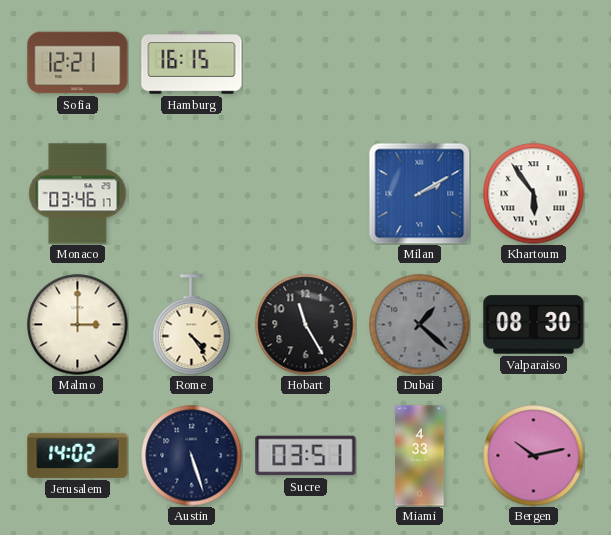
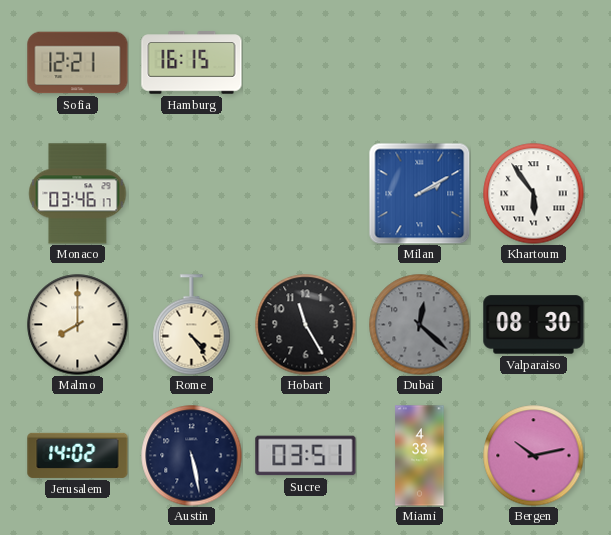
Malmo: 3:00 -> 8:00 (78, 325)
Dubai: 1:22 -> 12:22 (420, 325)
Austin: 5:27 -> 5:28 (192, 456)
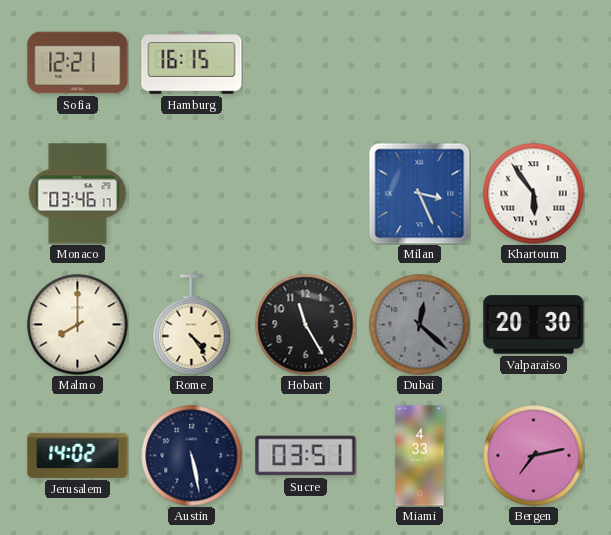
Milan: 2:10 -> 3:26 (419, 193)
Valparaiso: 08:30 -> 20:30 (534, 325)
Bergen: 10:13 -> 7:13 (534, 456)
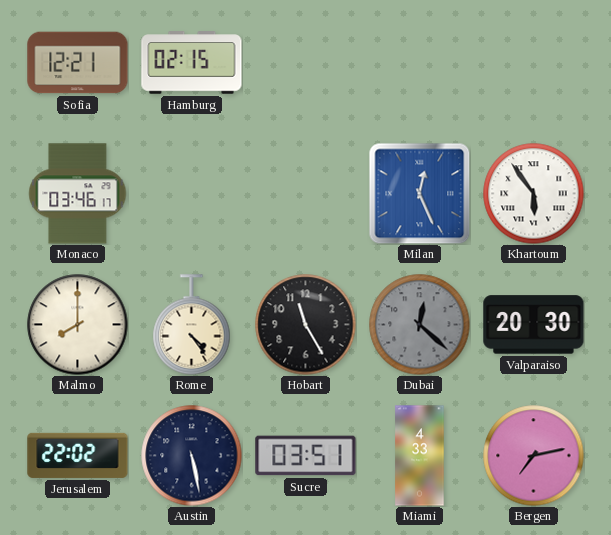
Hamburg: 16:15 -> 02:15 (192, 63)
Milan: 3:26 -> 12:26 (419, 193)
Jerusalem: 14:02 -> 22:02 (78, 455)
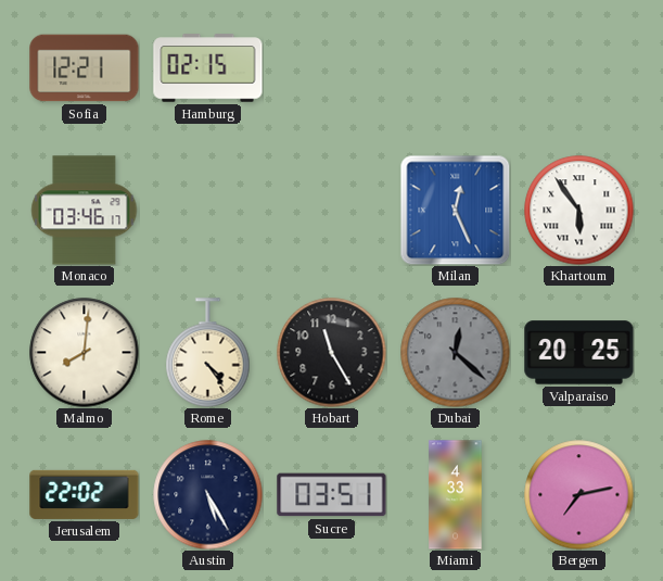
Malmo: 8:00 -> 8:01 (85, 353)
Valparaiso: 20:30 -> 20:25 (579, 353)
Austin: 5:28 -> 5:25 (208, 495)
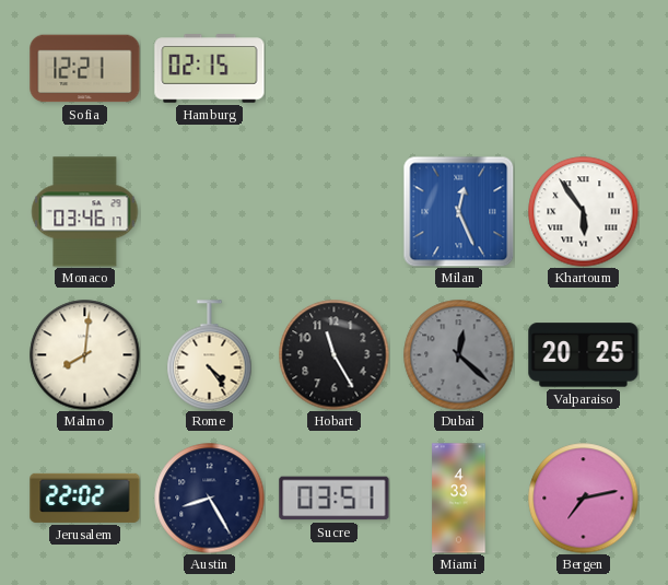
Austin: 5:25 -> 8:25 (210, 499)
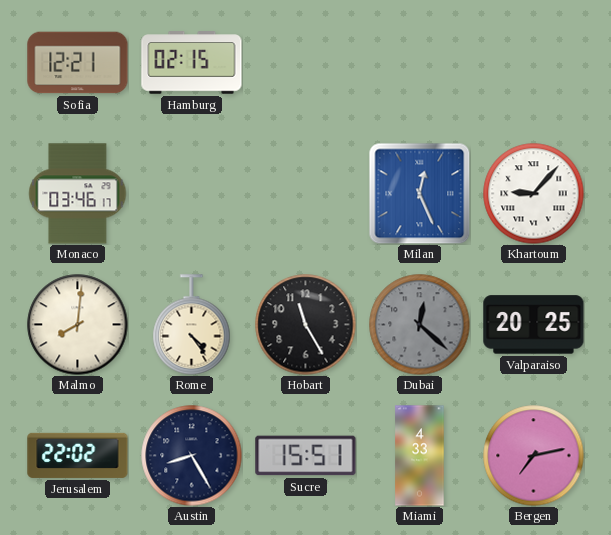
Khartoum: 5:54 -> 9:07 (534, 194)
Sucre: 03:51 -> 15:51 (306, 456)
